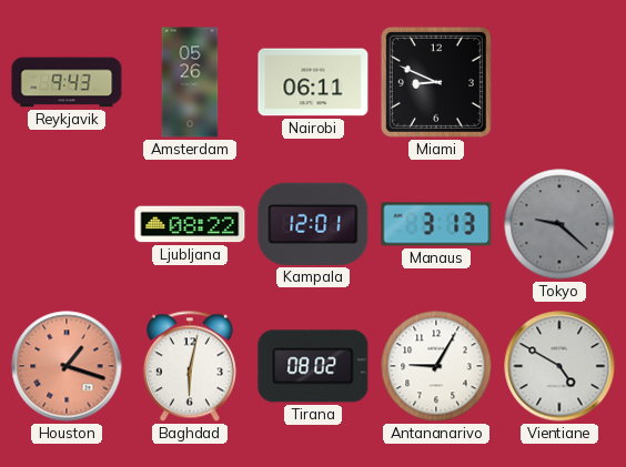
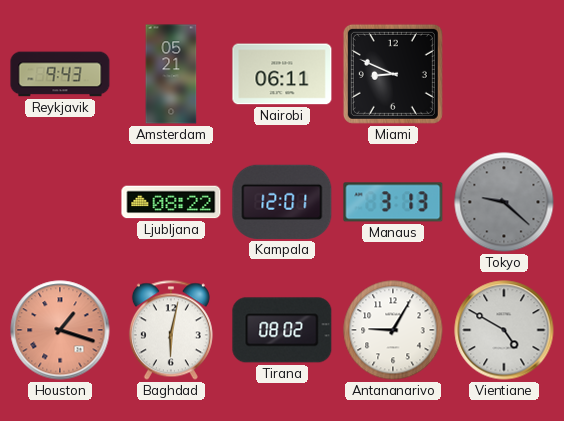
Amsterdam: 05:26 -> 05:21 (171, 74)
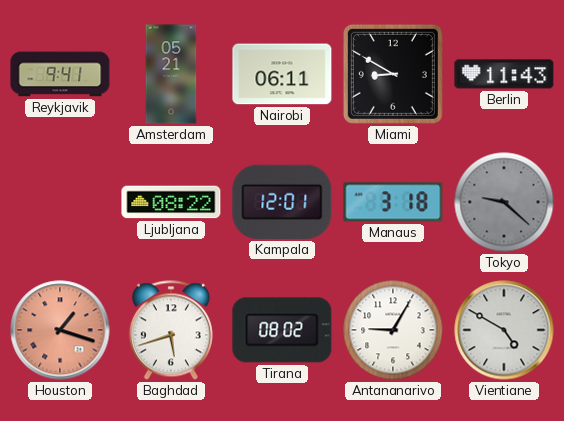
Reykjavik: 9:43 -> 9:41 (60, 74)
Miami: 8:49 -> 8:50 (393, 74)
Berlin: none -> 11:43 (504, 74)
Manaus: 3:13 -> 3:18 (393, 202)
Baghdad: 6:02 -> 5:42 (171, 330)
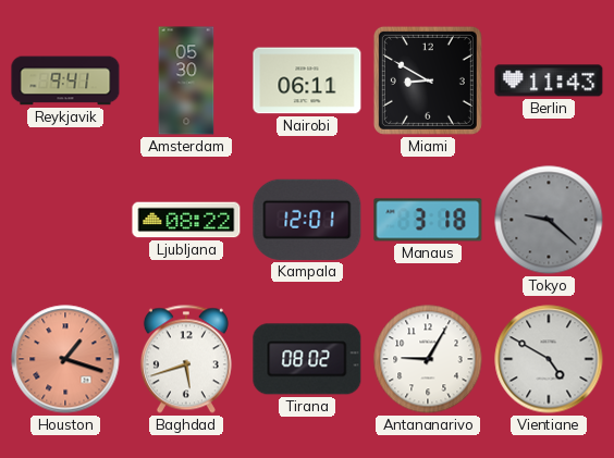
Amsterdam: 05:21 -> 05:30 (186, 81)
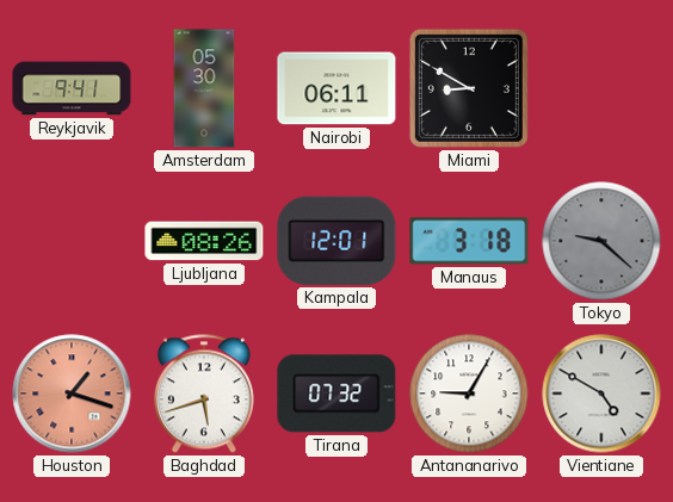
Berlin: 11:43 -> none (549, 81)
Ljubljana: 08:22 -> 08:26 (204, 241)
Tirana: 08:02 -> 07:32 (336, 393)
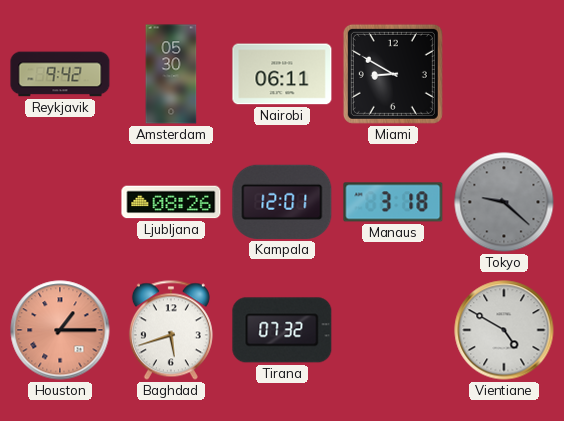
Reykjavik: 9:41 -> 9:42 (60, 74)
Houston: 1:18 -> 1:15 (60, 330)
Antananarivo: 9:05 -> none (469, 393)
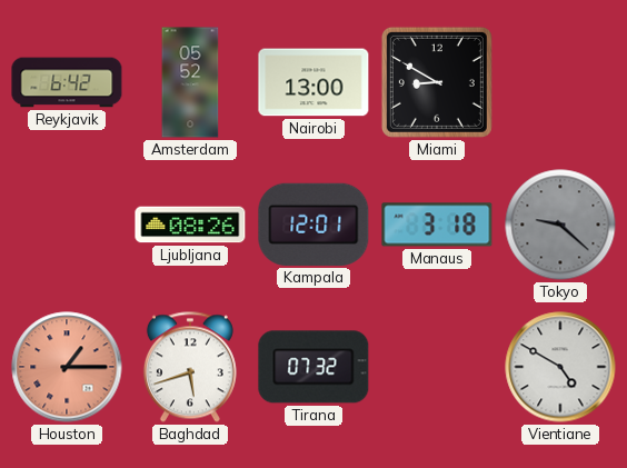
Reykjavik: 9:42 -> 6:42 (67, 82)
Amsterdam: 05:30 -> 05:52 (190, 82)
Nairobi: 06:11 -> 13:00 (313, 82)
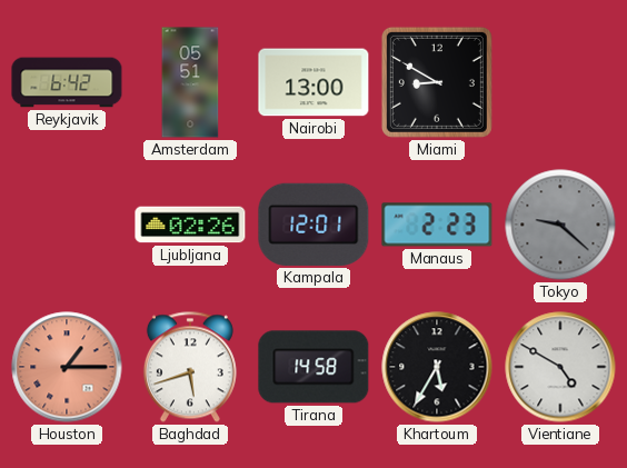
Amsterdam: 05:52 -> 05:51 (190, 82)
Ljubljana: 08:26 -> 02:26 (190, 225)
Manaus: 3:18 -> 2:23 (437, 225)
Tirana: 07:32 -> 14:58 (313, 367)
Khartoum: none -> 5:35 (437, 367)
